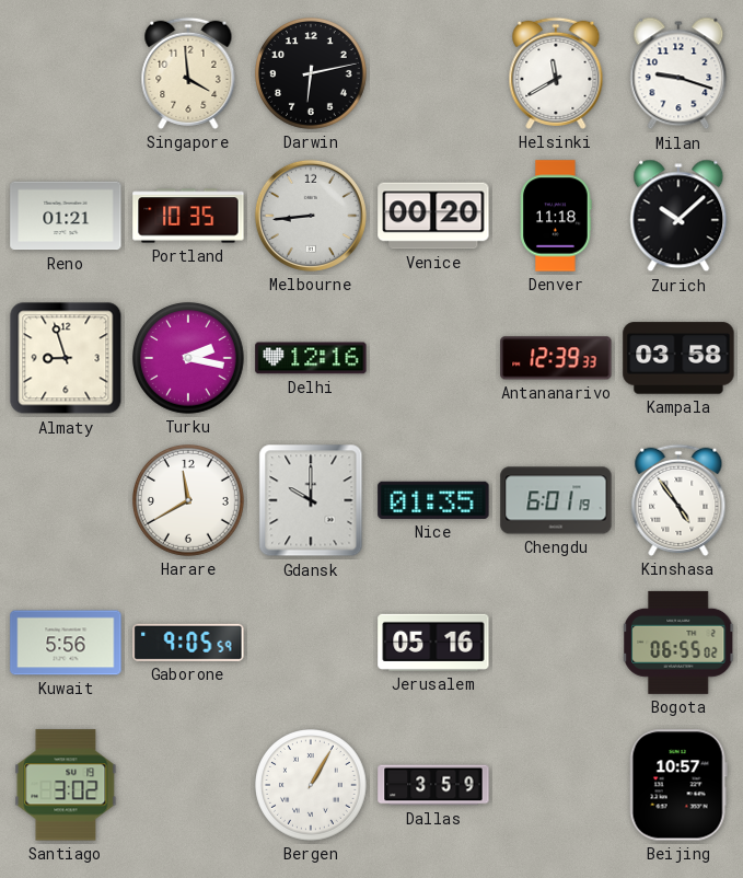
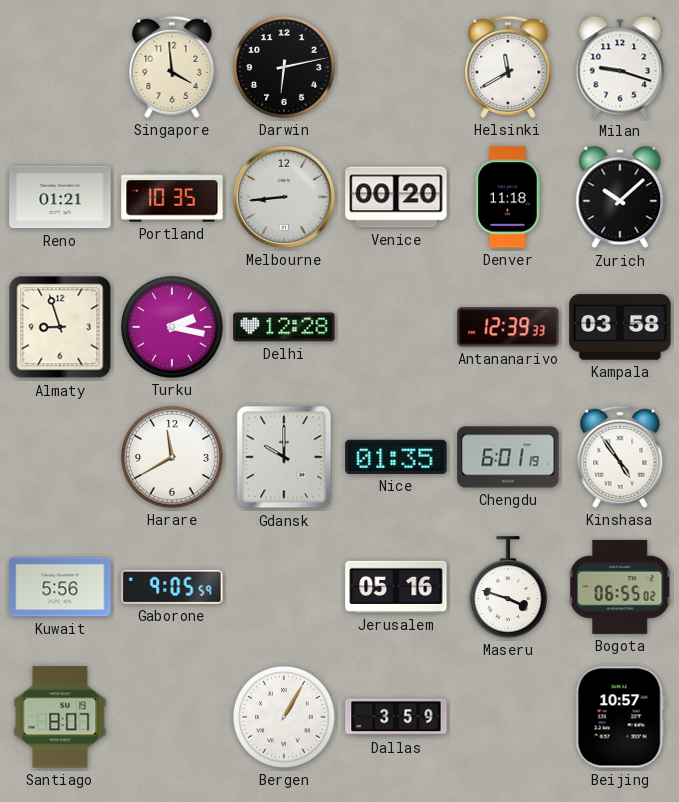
Delhi: 12:16 -> 12:28 (284, 327)
Maseru: none -> 3:48 (509, 587)
Santiago: 3:02 -> 8:07 (60, 717)
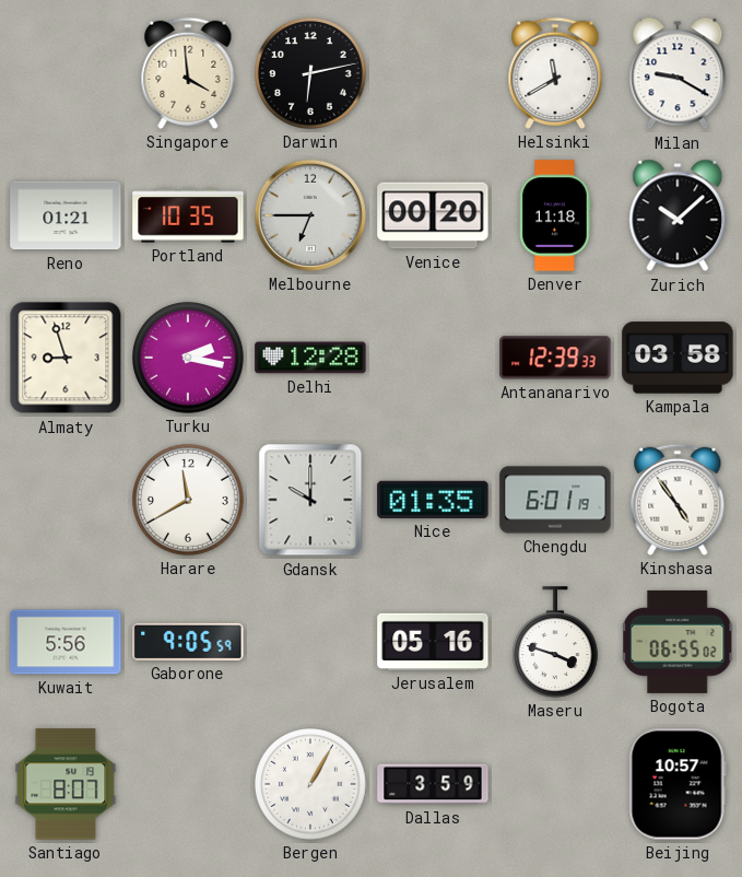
Milan: 9:18 -> 9:20 (678, 73)
Melbourne: 8:44 -> 6:45 (310, 215)
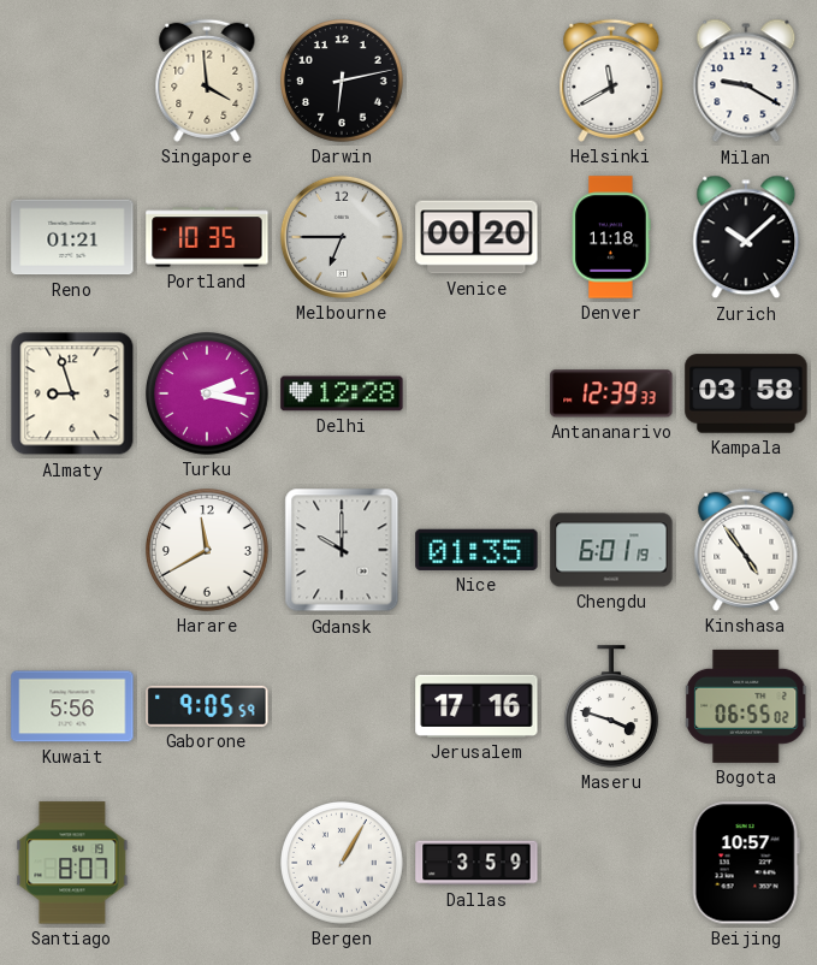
Jerusalem: 05:16 -> 17:16 (476, 706)
